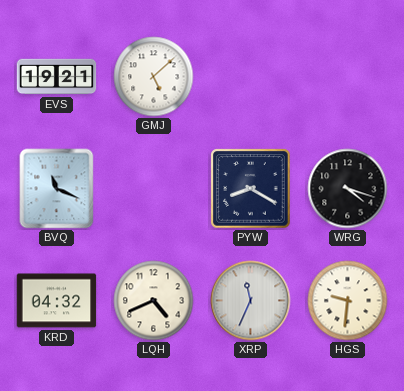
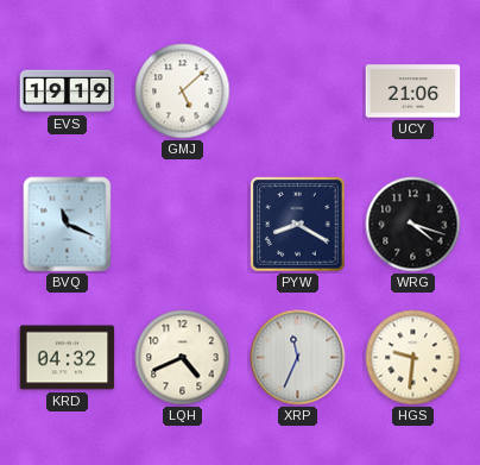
EVS: 19:21 -> 19:19 (68, 92)
UCY: none -> 21:06 (413, 92)
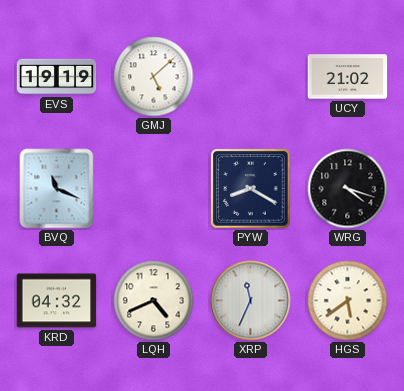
UCY: 21:06 -> 21:02 (348, 77)
HGS: 9:31 -> 5:39 (348, 301)
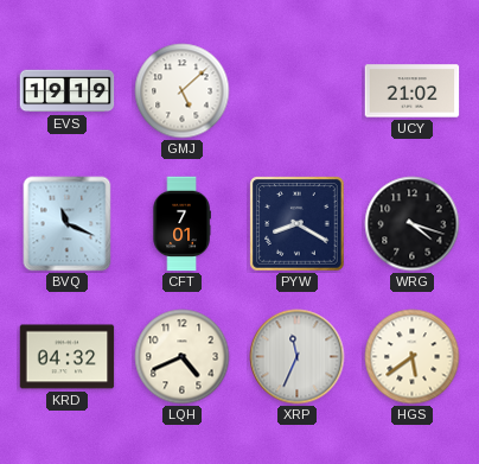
CFT: none -> 7:01 (181, 224)
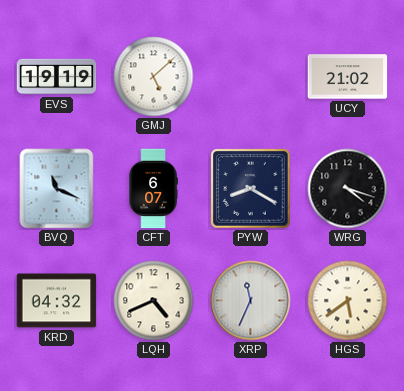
CFT: 7:01 -> 6:07 (153, 189)
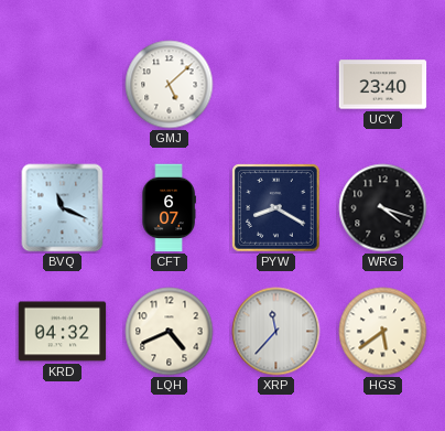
EVS: 19:19 -> none (57, 77)
UCY: 21:02 -> 23:40 (383, 85)
XRP: 11:34 -> 11:37 (276, 332)
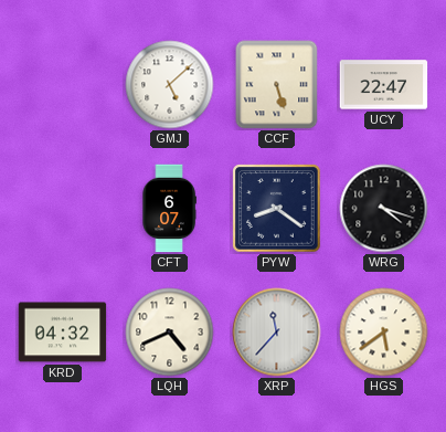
CCF: none -> 5:27 (277, 85)
UCY: 23:40 -> 22:47 (384, 85)
BVQ: 11:19 -> none (63, 208)
PYW: 8:20 -> 8:21 (277, 209)
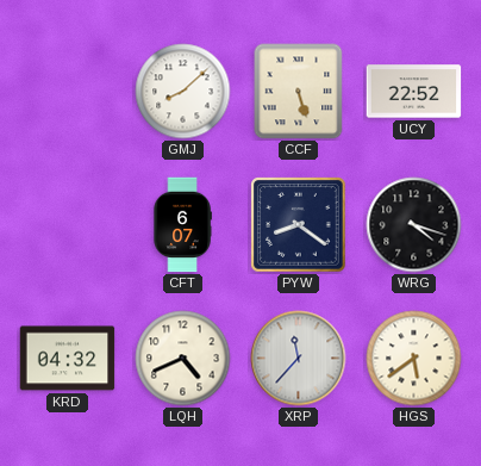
GMJ: 5:08 -> 8:08 (183, 92)
UCY: 22:47 -> 22:52 (414, 92)
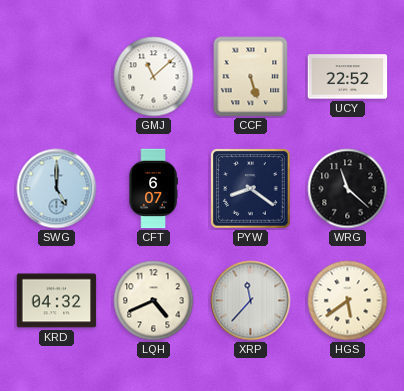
GMJ: 8:08 -> 11:08 (154, 77)
SWG: none -> 5:00 (57, 189)
WRG: 4:18 -> 11:22 (348, 189)
